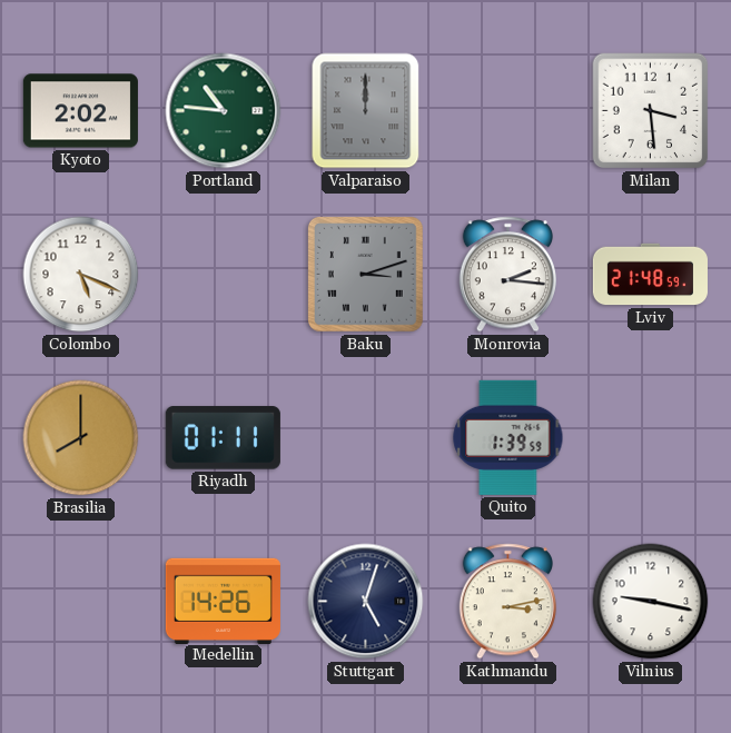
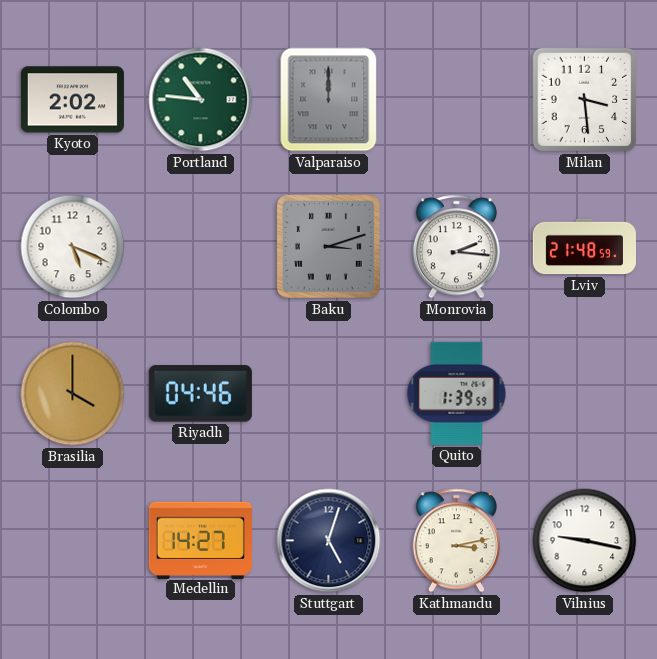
Brasilia: 8:00 -> 4:00 (73, 394)
Riyadh: 01:11 -> 04:46 (200, 394)
Medellin: 14:26 -> 14:27 (200, 540)
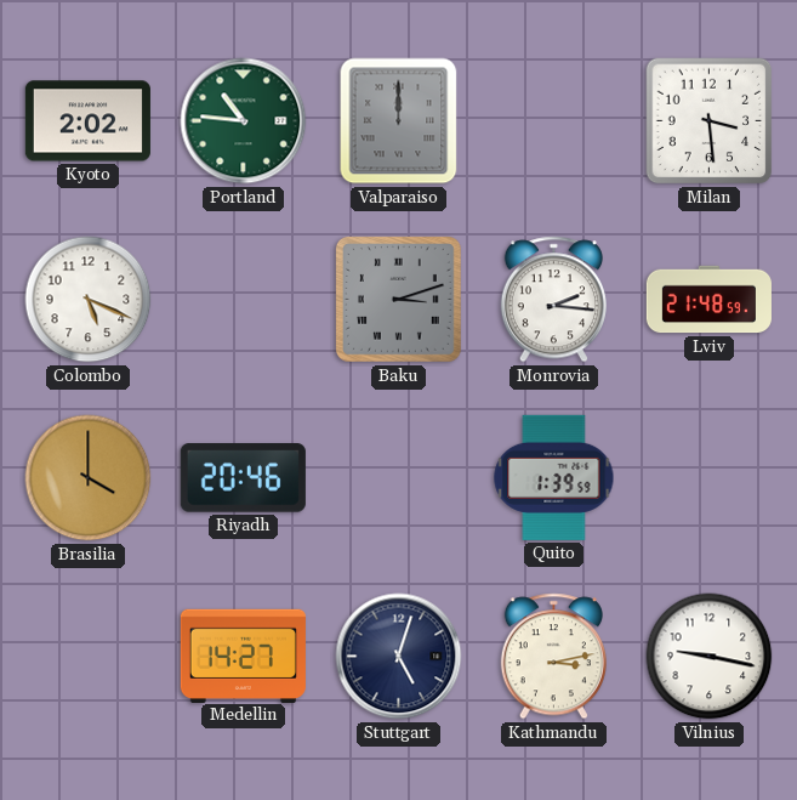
Riyadh: 04:46 -> 20:46 (243, 478)
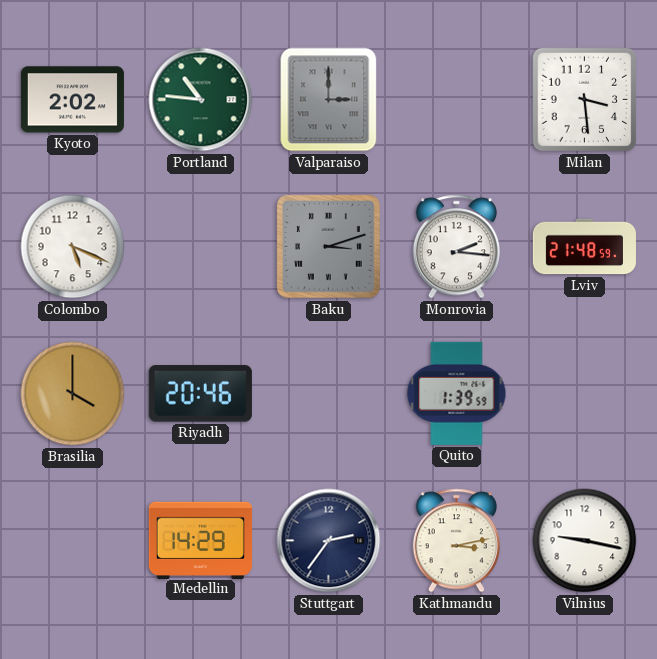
Valparaiso: 12:00 -> 3:00 (329, 100)
Medellin: 14:27 -> 14:29 (200, 540)
Stuttgart: 5:03 -> 2:36 (329, 541)
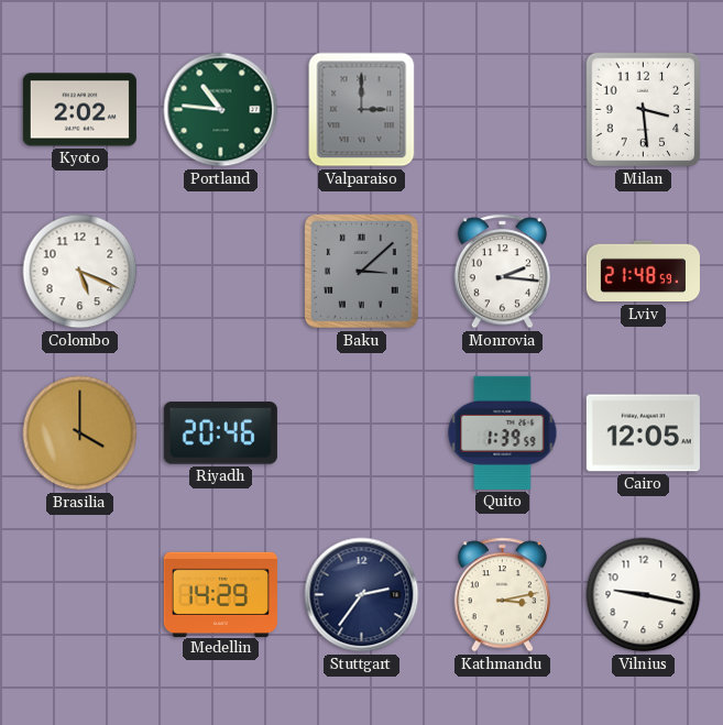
Baku: 3:12 -> 3:08 (361, 271)
Cairo: none -> 12:05 (643, 433)
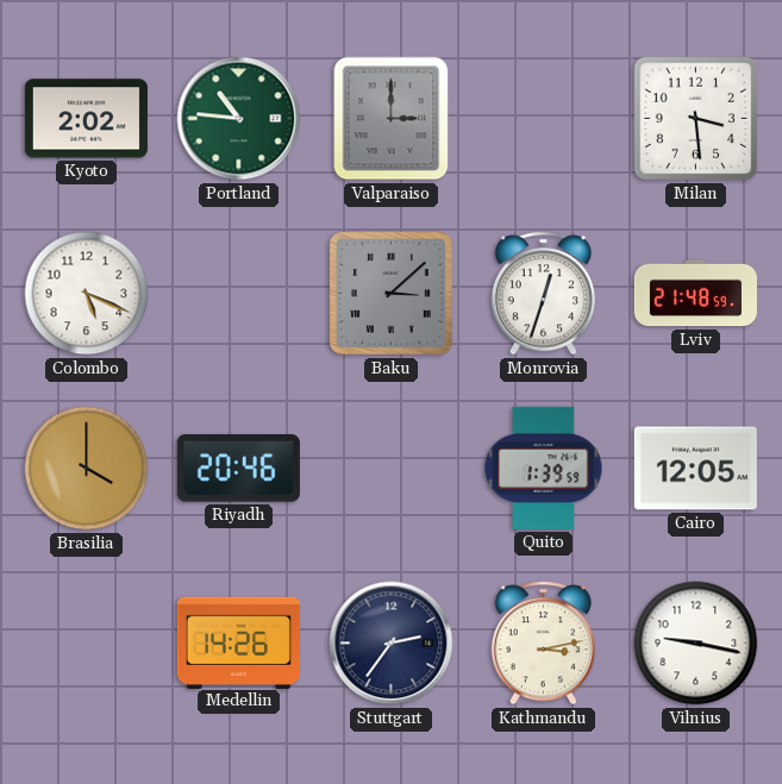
Monrovia: 2:16 -> 12:33 (543, 294)
Medellin: 14:29 -> 14:26 (238, 642)
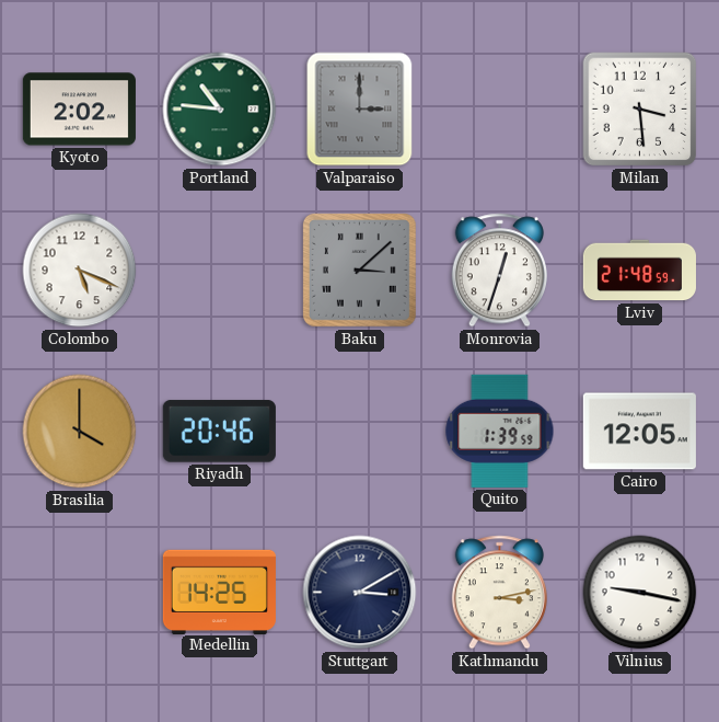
Medellin: 14:26 -> 14:25 (219, 592)
Stuttgart: 2:36 -> 3:10 (360, 593)
